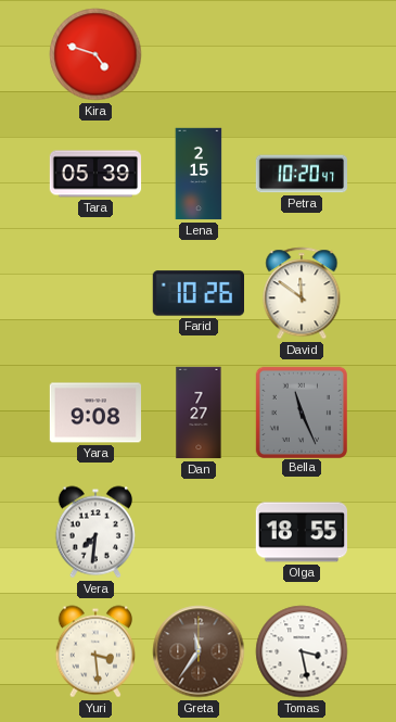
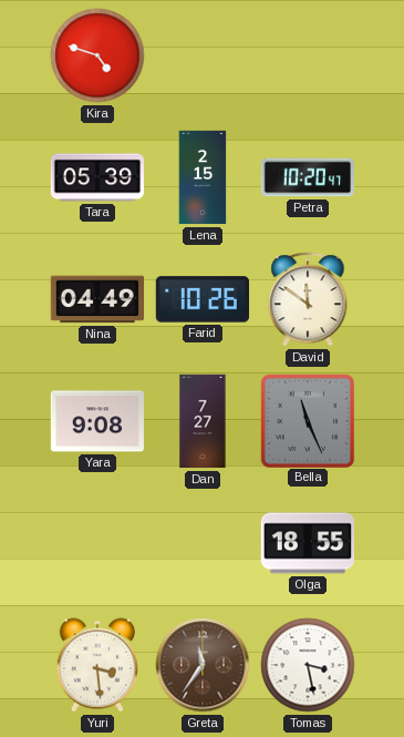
Nina: none -> 04:49 (96, 299)
Vera: 7:31 -> none (95, 532)
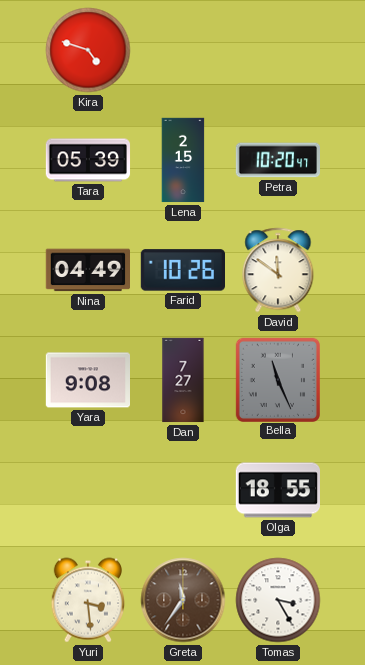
Tomas: 3:28 -> 3:25 (278, 600)
